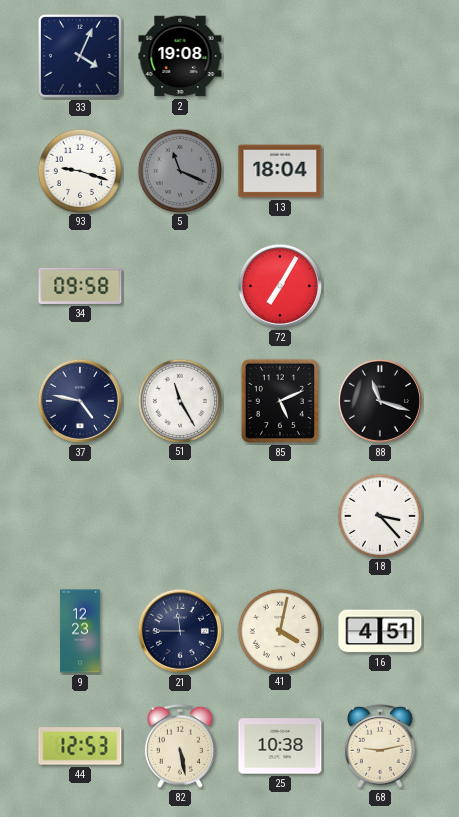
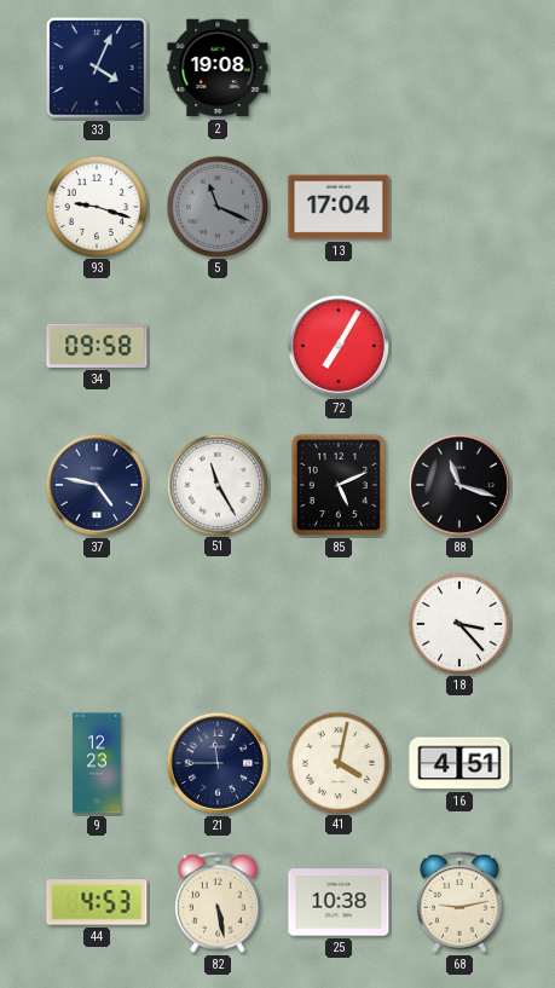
13: 18:04 -> 17:04 (339, 207)
44: 12:53 -> 4:53 (97, 902)
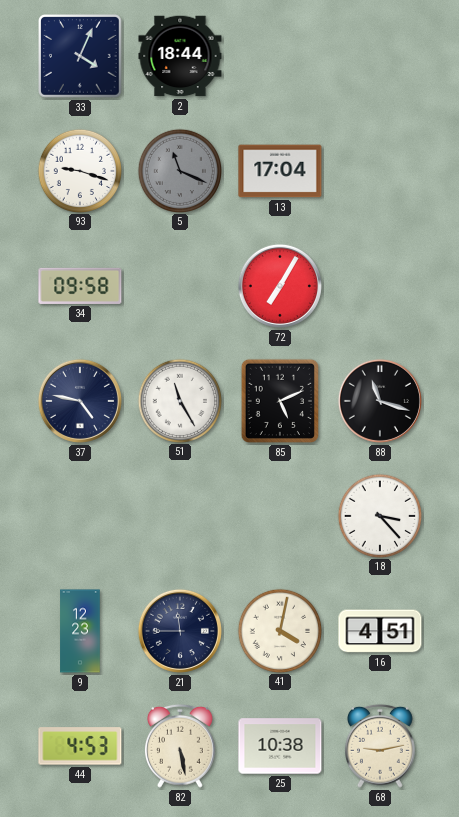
2: 19:08 -> 18:44 (180, 56)
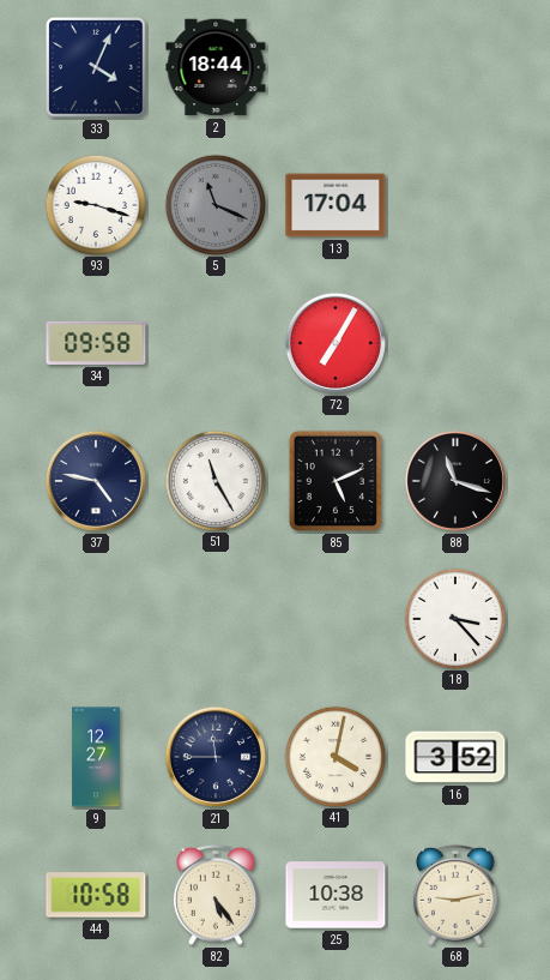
9: 12:23 -> 12:27 (96, 757)
16: 4:51 -> 3:52 (455, 757)
44: 4:53 -> 10:58 (96, 895)
82: 5:28 -> 5:24 (216, 895)
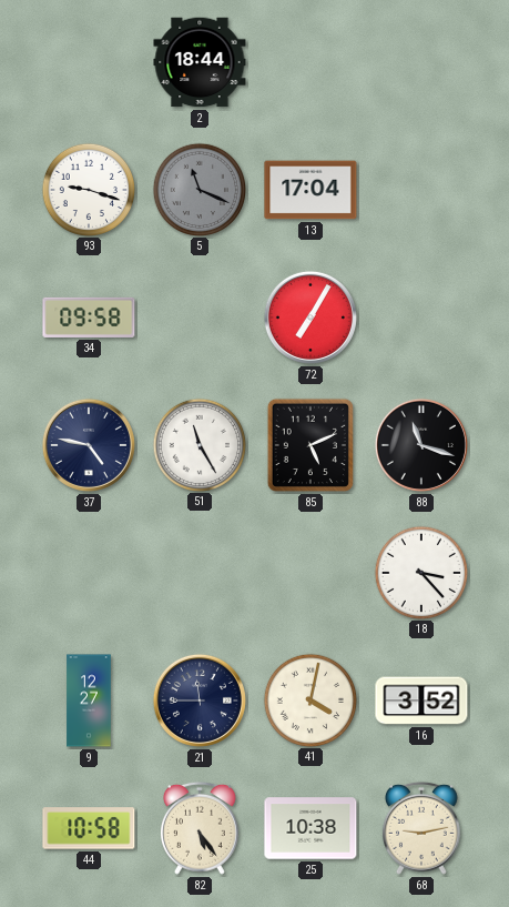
33: 4:04 -> none (96, 67)
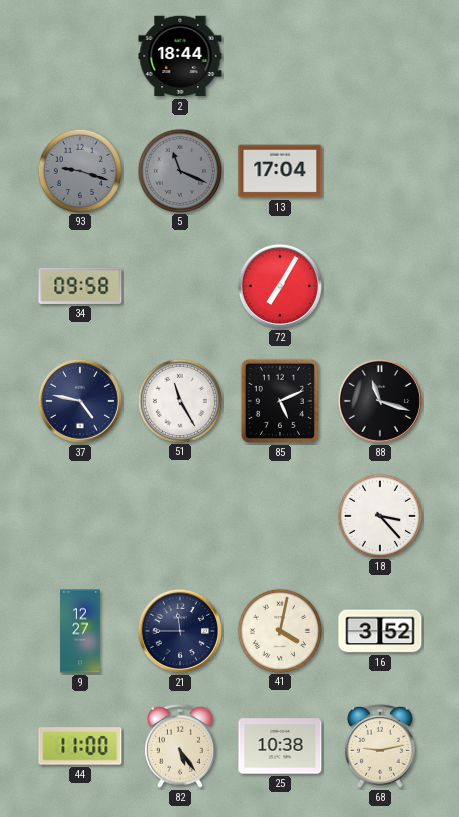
93 dial: white -> grey (79, 170)
44: 10:58 -> 11:00 (80, 746)
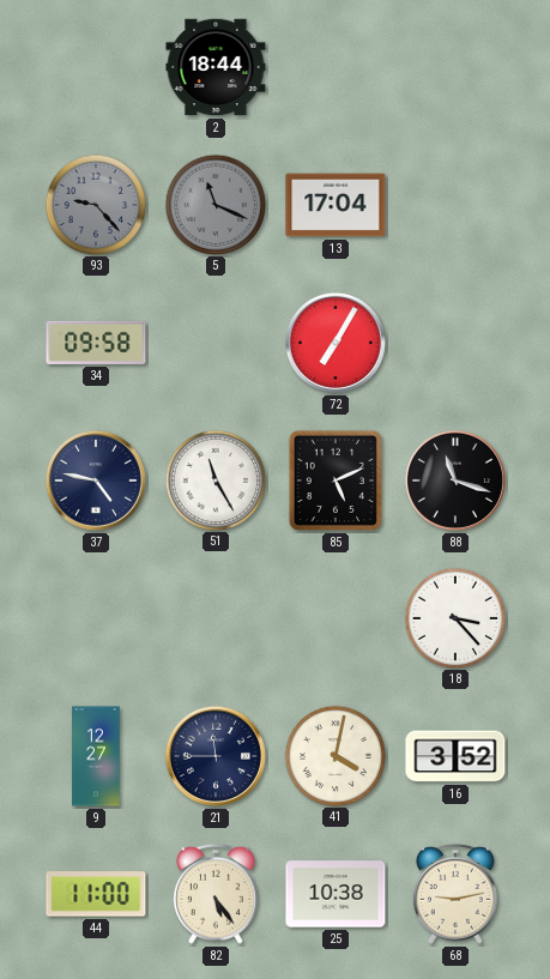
93: 9:18 -> 9:23 (95, 204)
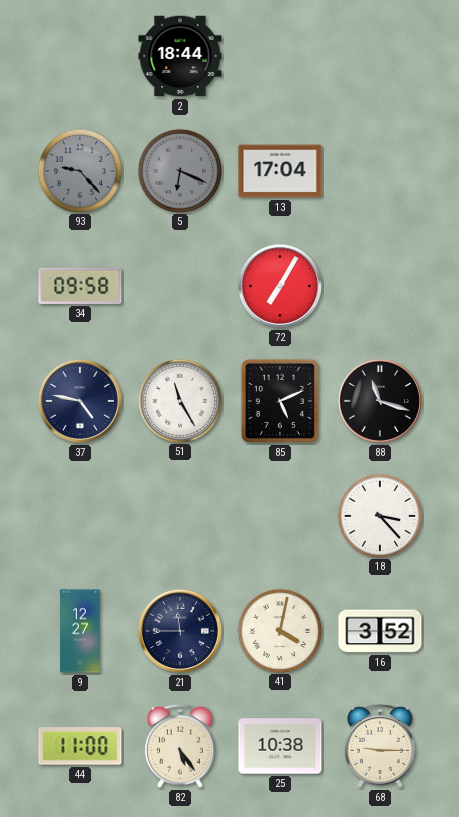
5: 11:19 -> 6:19 (179, 170)
68: 9:13 -> 9:15 (380, 746)
